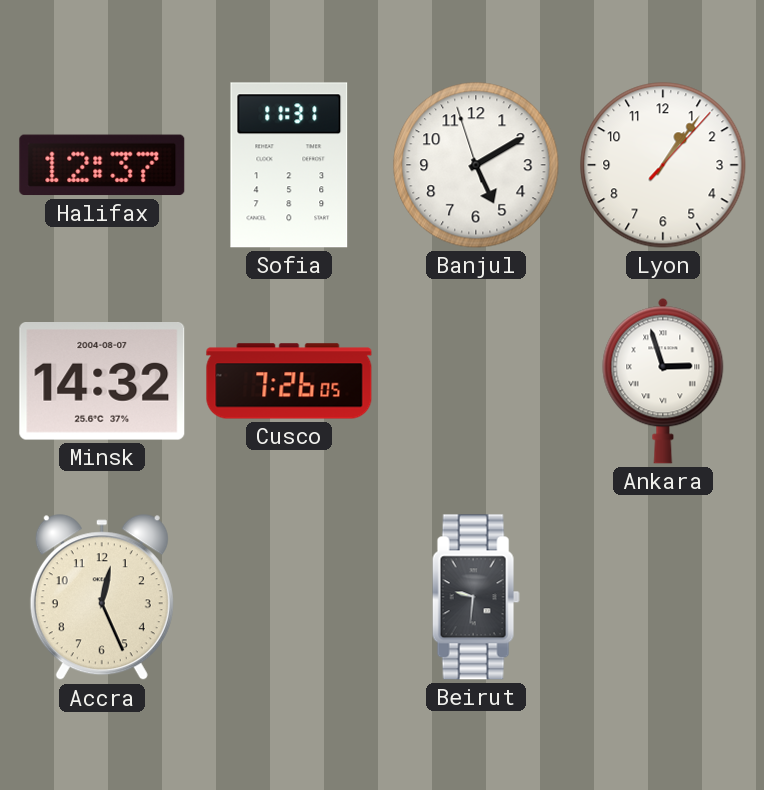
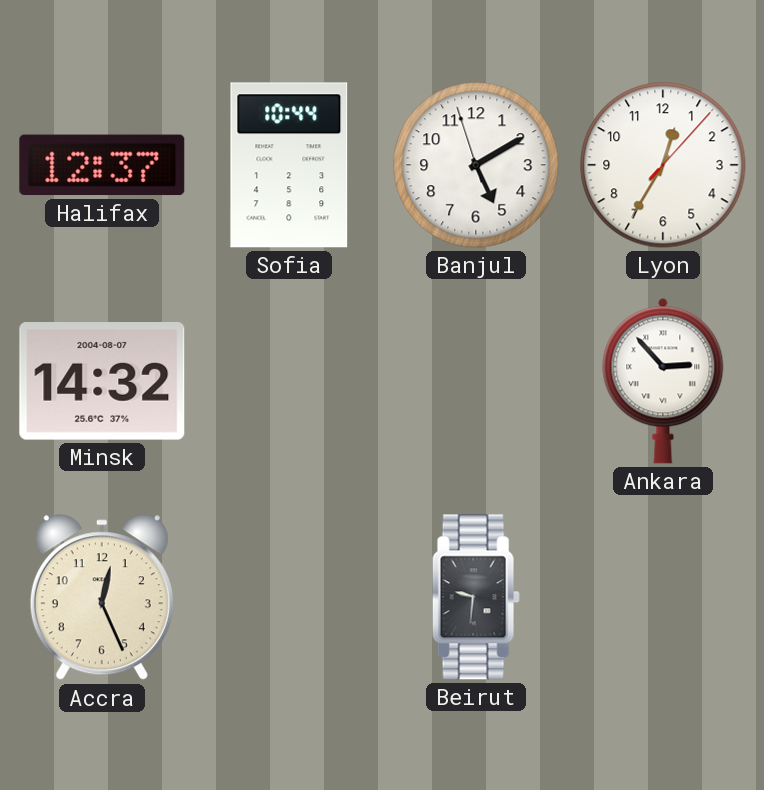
Sofia: 11:31 -> 10:44 (289, 165)
Lyon: 1:06 -> 12:35 (663, 165)
Cusco: 7:26 -> none (289, 381)
Ankara: 2:57 -> 2:53 (663, 381)
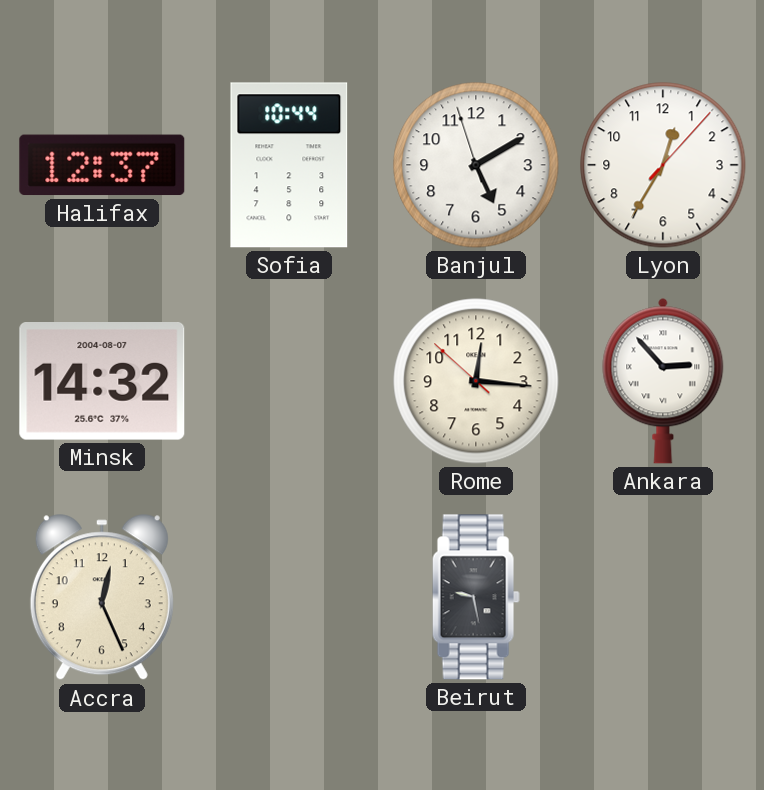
Rome: none -> 12:15 (476, 381)
Beirut: 9:31 -> 9:28 (476, 597)
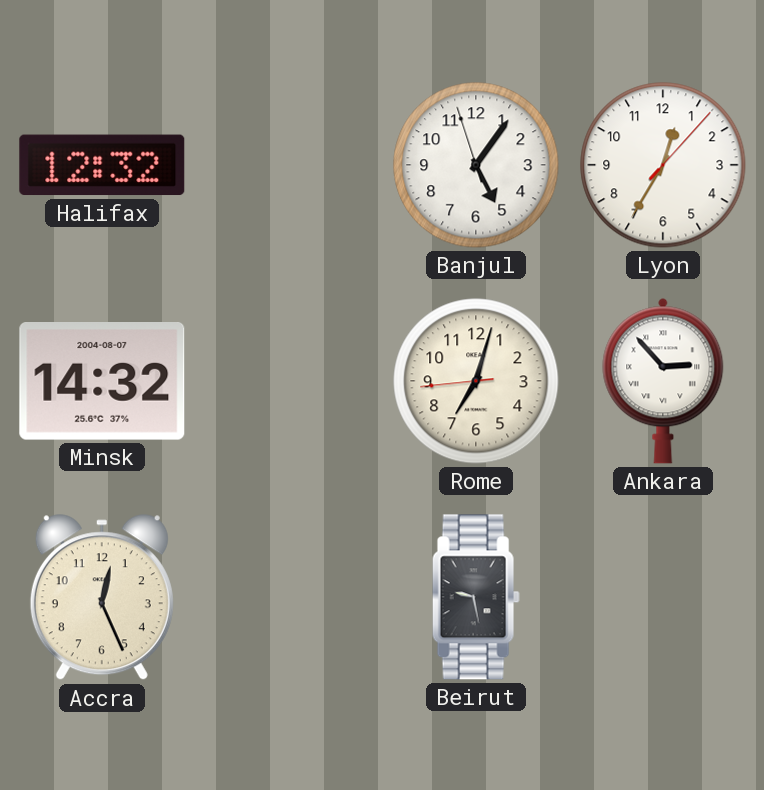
Halifax: 12:37 -> 12:32 (102, 165)
Sofia: 10:44 -> none (289, 165)
Banjul: 5:09 -> 5:05 (476, 165)
Rome: 12:15 -> 7:02 (476, 381)
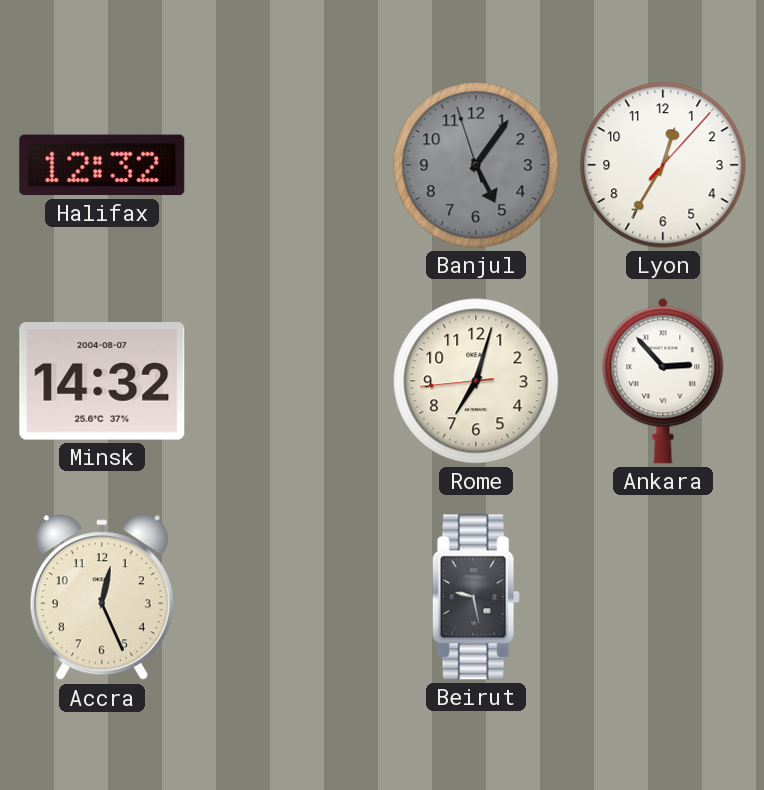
Banjul dial: white -> grey (476, 165)
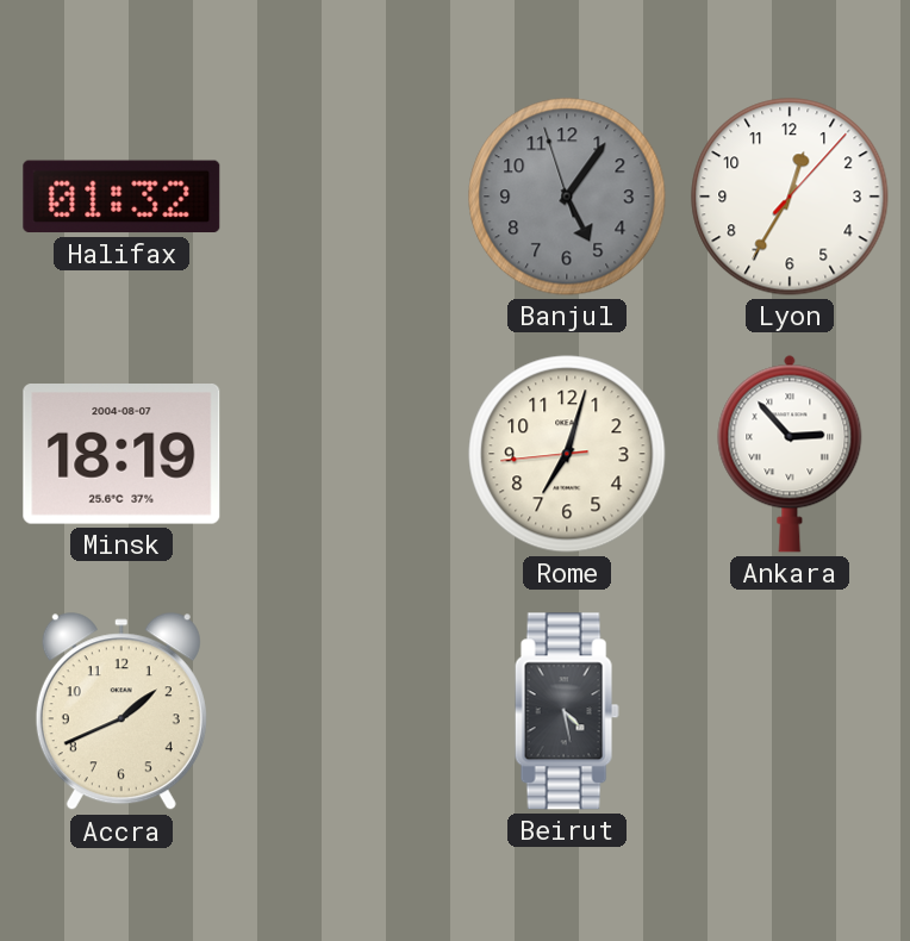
Halifax: 12:32 -> 01:32 (121, 197)
Minsk: 14:32 -> 18:19 (121, 455)
Accra: 12:26 -> 1:41 (121, 712)
Beirut: 9:28 -> 4:28 (567, 711)
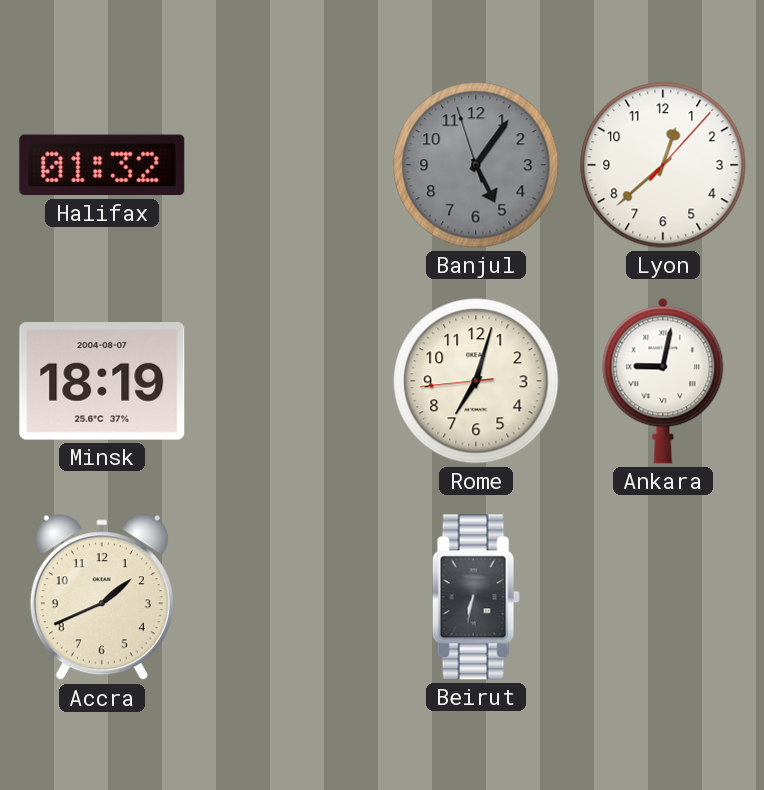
Lyon: 12:35 -> 12:38 (663, 165)
Ankara: 2:53 -> 9:02 (663, 381)
Beirut: 4:28 -> 6:32 (476, 597)
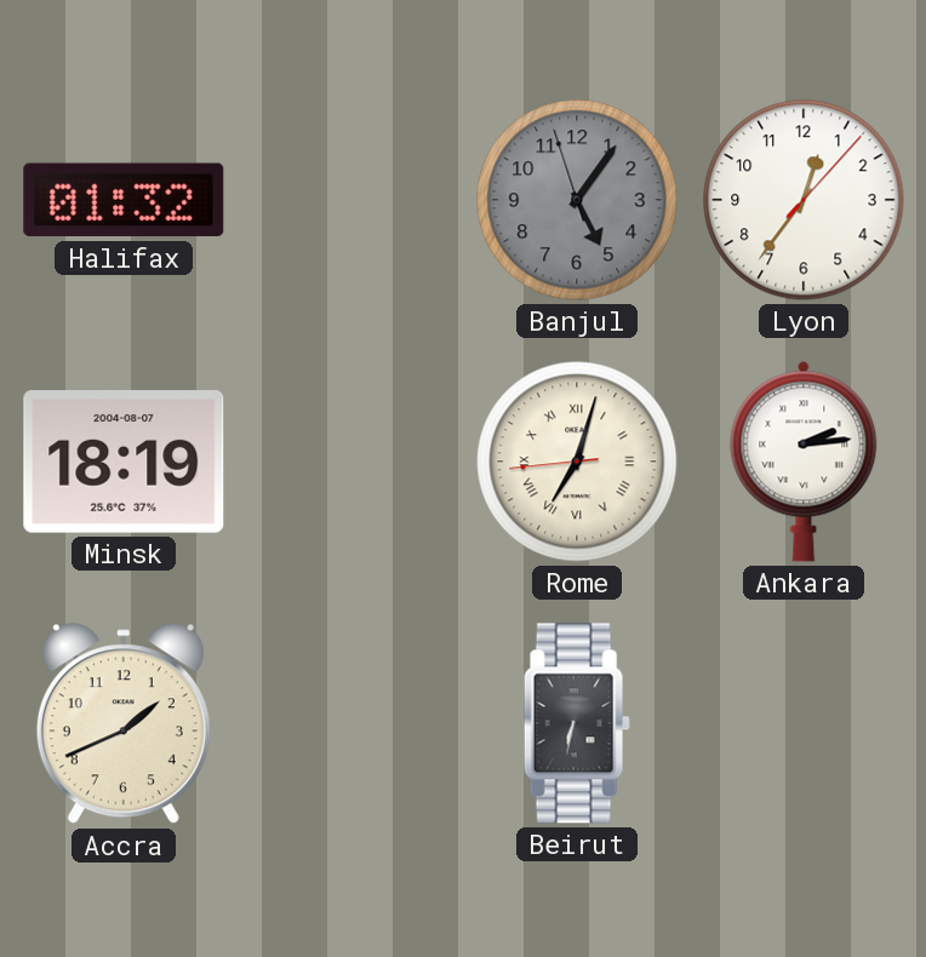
Lyon: 12:38 -> 12:36 (804, 200)
Rome numerals: Arabic -> Roman (577, 462)
Ankara: 9:02 -> 2:14 (804, 462)
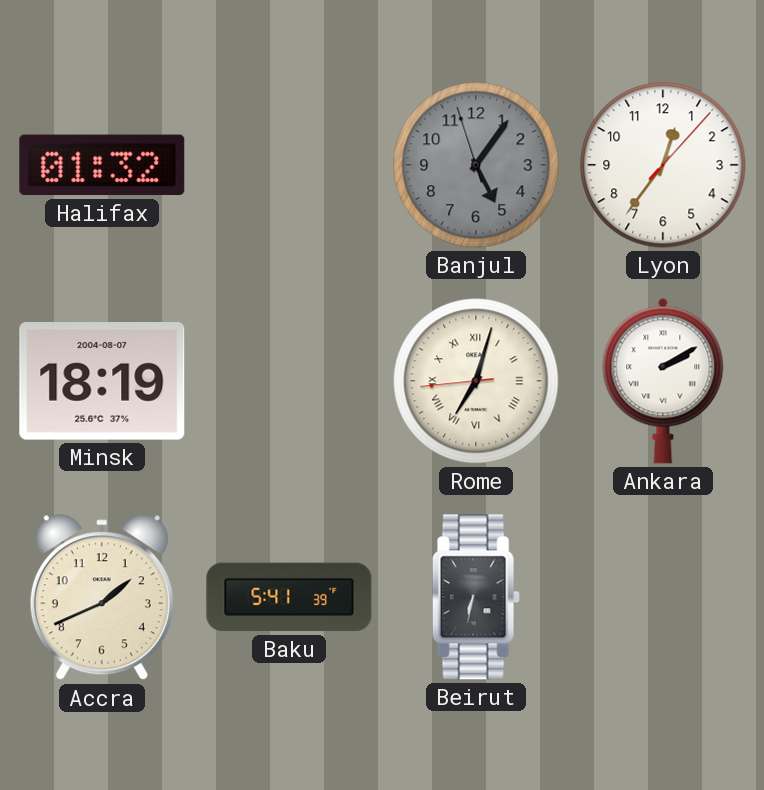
Ankara: 2:14 -> 2:10 (663, 381)
Baku: none -> 5:41 (289, 597)
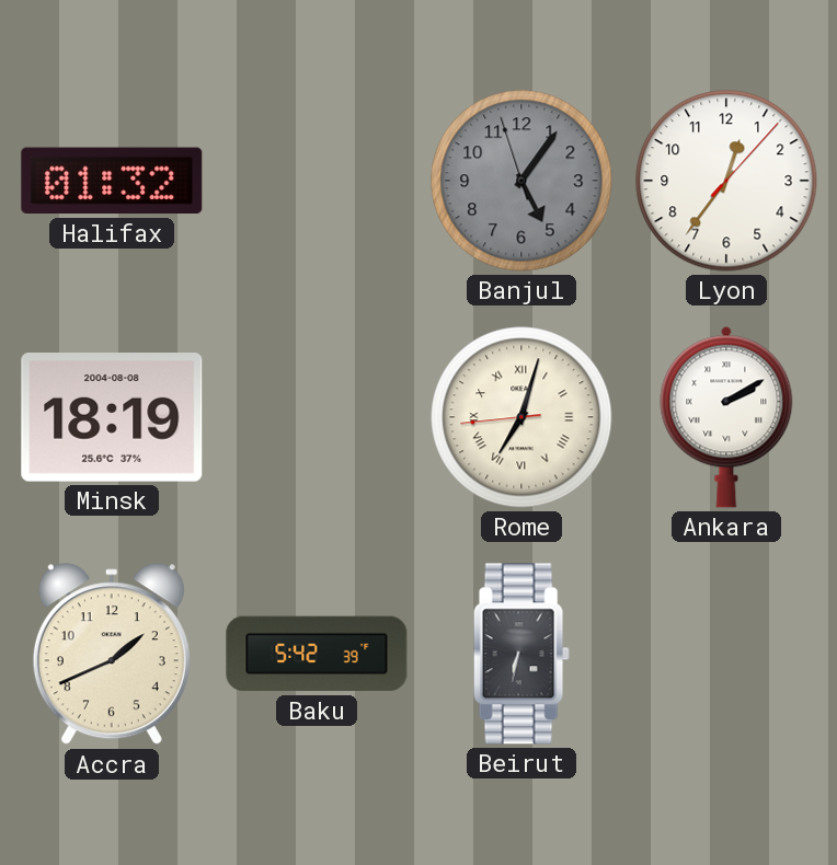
Minsk date: 2004-08-07 -> 2004-08-08 (112, 418)
Baku: 5:41 -> 5:42 (317, 654)
